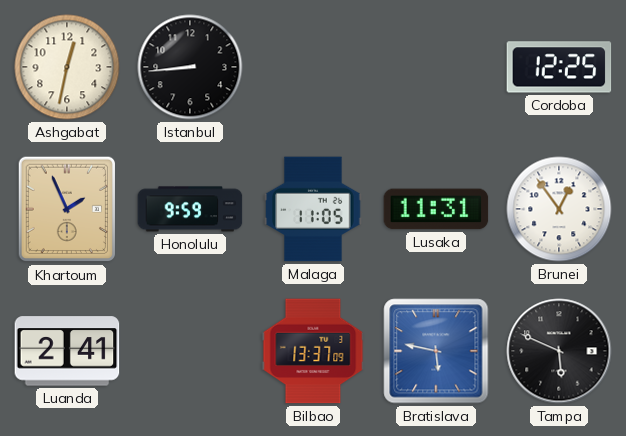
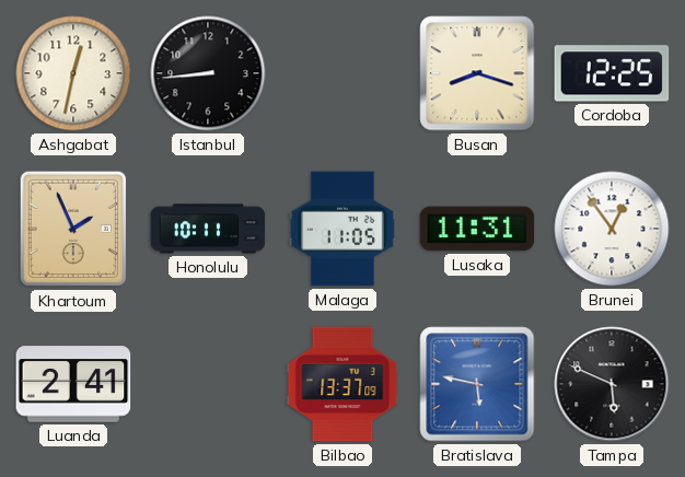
Busan: none -> 8:18 (477, 73)
Honolulu: 9:59 -> 10:11 (208, 229)
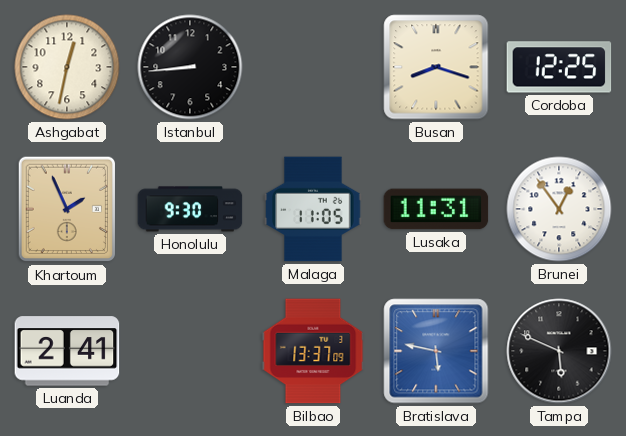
Honolulu: 10:11 -> 9:30 (190, 209)
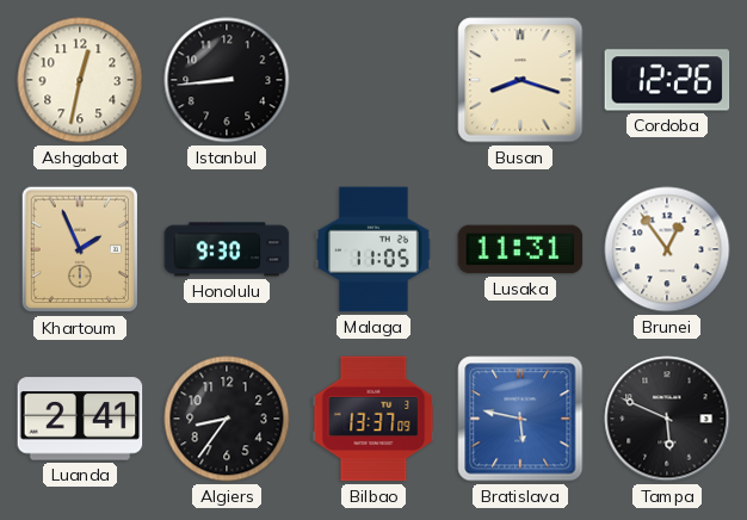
Cordoba: 12:25 -> 12:26 (667, 80)
Algiers: none -> 8:36 (227, 419)
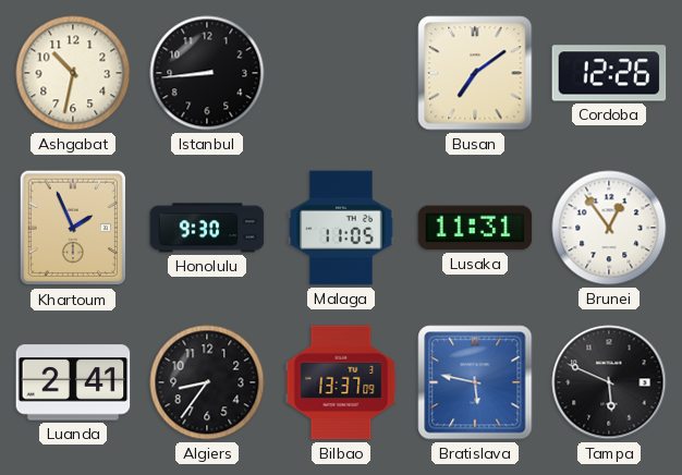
Ashgabat: 12:32 -> 10:32 (73, 73)
Busan: 8:18 -> 7:09 (475, 73)
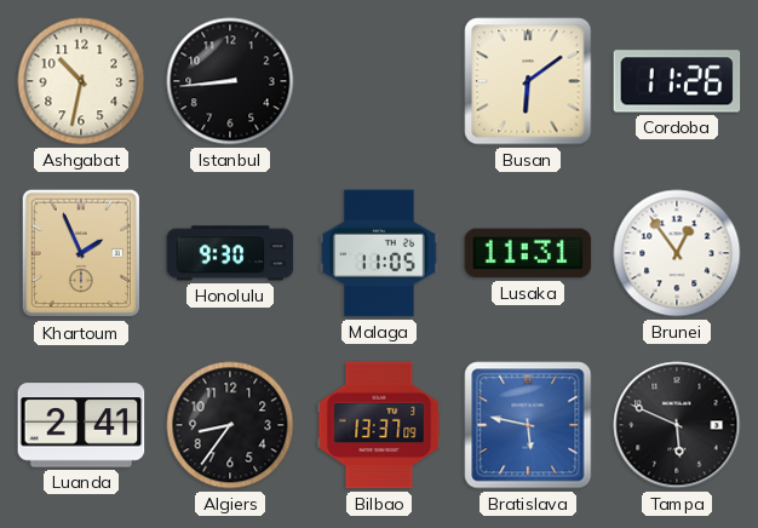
Busan: 7:09 -> 6:09 (528, 81)
Cordoba: 12:26 -> 11:26 (677, 81)
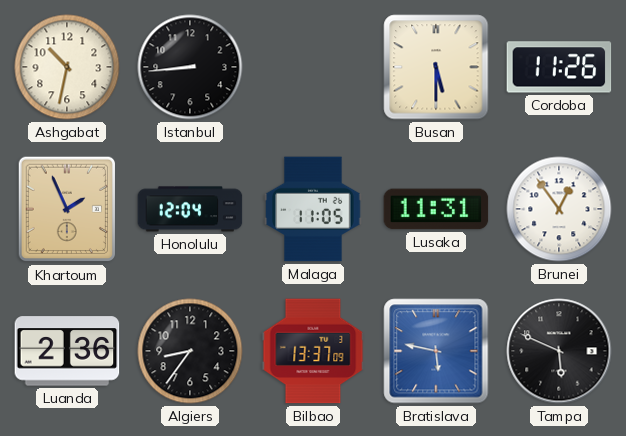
Busan: 6:09 -> 5:30 (436, 67)
Honolulu: 9:30 -> 12:04 (190, 209)
Luanda: 2:41 -> 2:36 (67, 351)
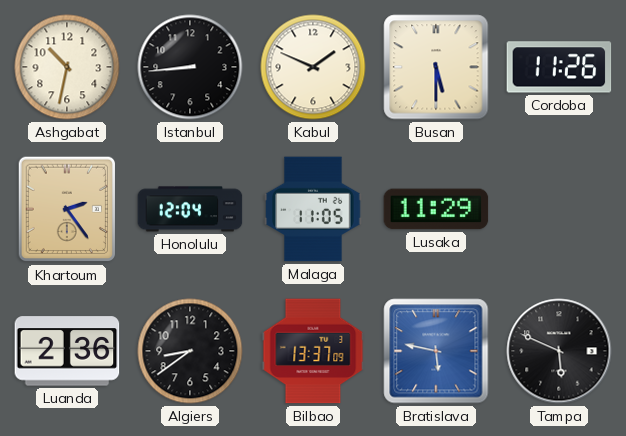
Kabul: none -> 1:49 (313, 67)
Khartoum: 1:56 -> 2:24 (67, 209)
Lusaka: 11:31 -> 11:29 (436, 209)
Brunei: 12:54 -> none (559, 209)
Algiers: 8:36 -> 8:39 (190, 351)
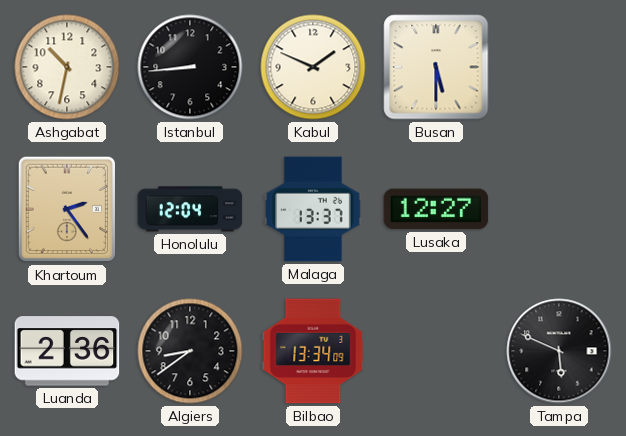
Cordoba: 11:26 -> none (559, 67)
Malaga: 11:05 -> 13:37 (313, 209)
Lusaka: 11:29 -> 12:27 (436, 209)
Bilbao: 13:37 -> 13:34 (313, 351)
Bratislava: 5:47 -> none (436, 351)
